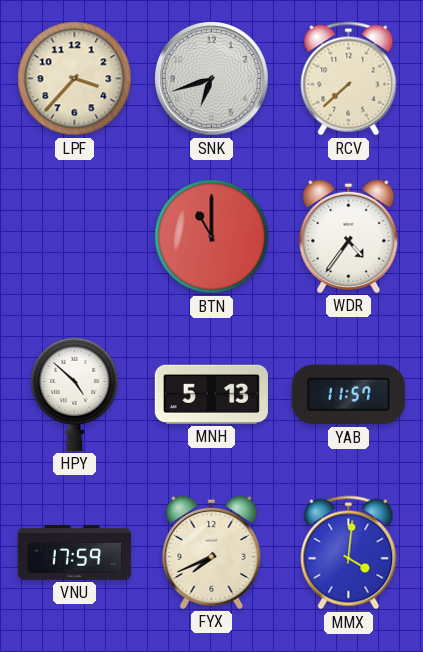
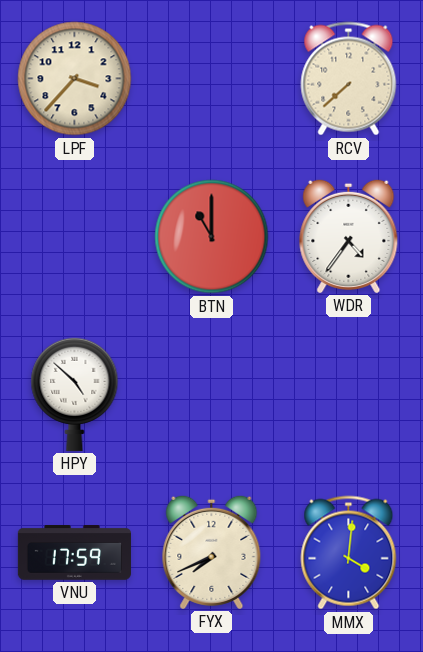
SNK: 6:42 -> none (212, 79)
MNH: 5:13 -> none (211, 394)
YAB: 11:57 -> none (348, 395)
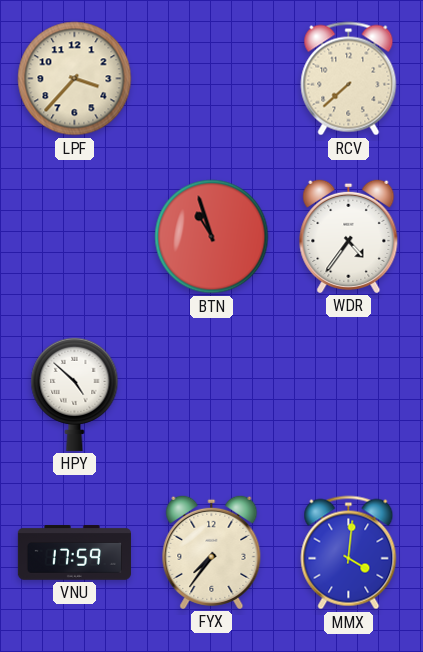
BTN: 11:00 -> 10:57 (212, 237)
FYX: 7:41 -> 7:36 (212, 552)
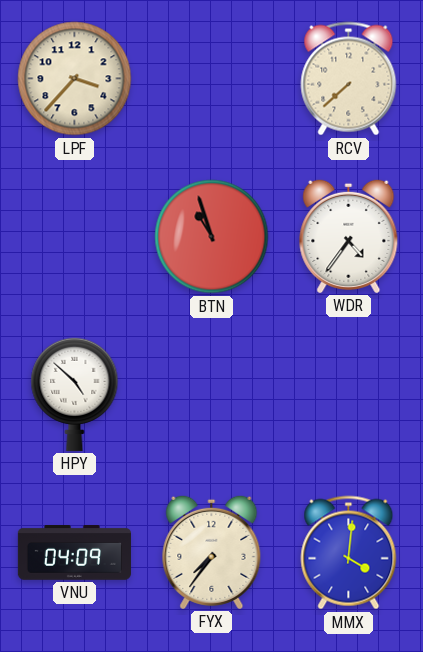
VNU: 17:59 -> 04:09 (74, 553)
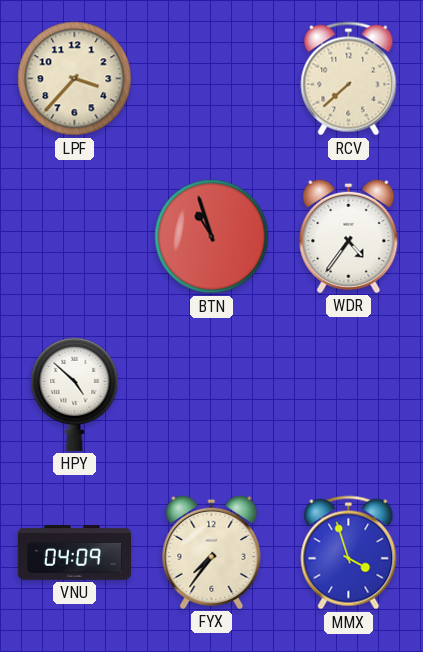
MMX: 4:01 -> 3:57 (349, 553)
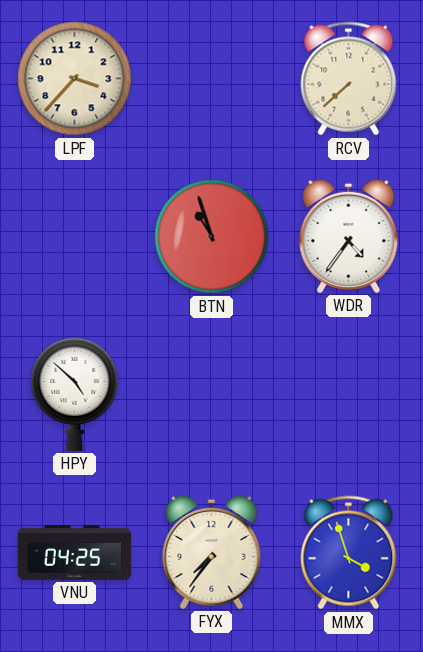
VNU: 04:09 -> 04:25 (74, 553)
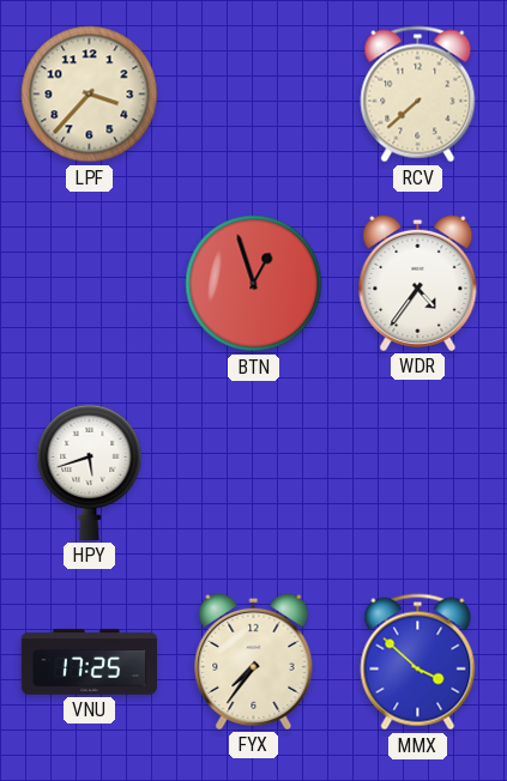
BTN: 10:57 -> 12:57 (254, 284)
HPY: 4:52 -> 5:42 (90, 472)
VNU: 04:25 -> 17:25 (89, 662)
MMX: 3:57 -> 3:52 (418, 662)
